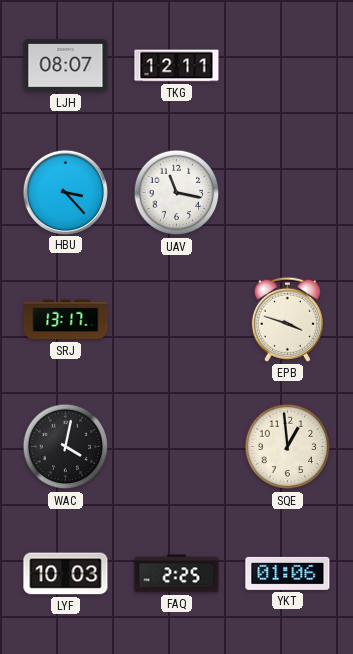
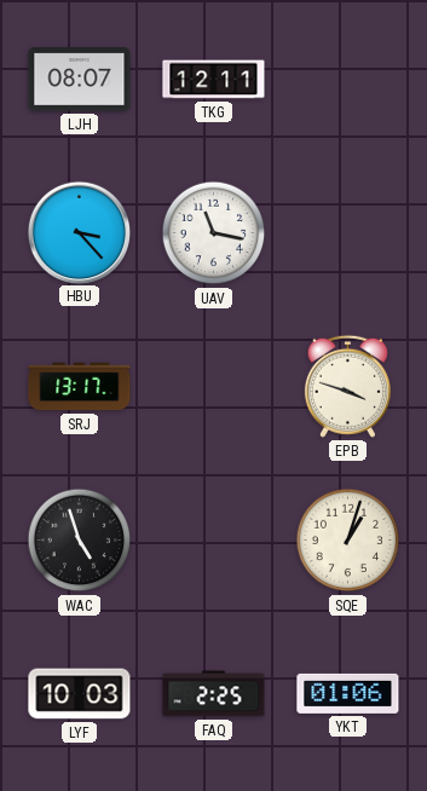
WAC: 4:02 -> 4:57 (80, 541)
SQE: 12:59 -> 1:03 (348, 541)
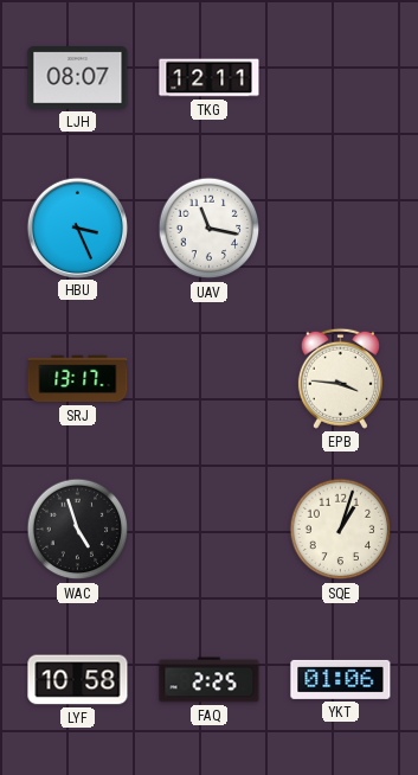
HBU: 3:23 -> 3:26 (77, 228)
EPB: 3:48 -> 3:46 (340, 378)
LYF: 10:03 -> 10:58 (78, 680)
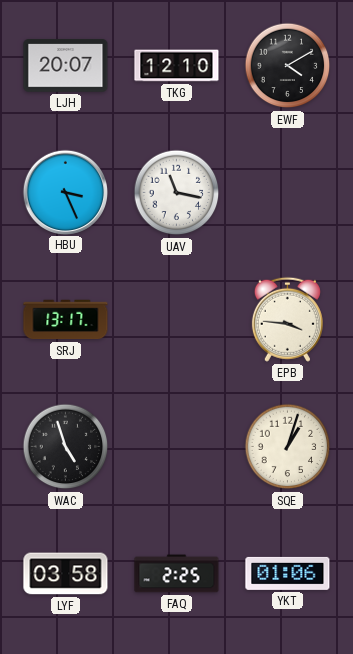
LJH: 08:07 -> 20:07 (66, 66)
TKG: 12:11 -> 12:10 (177, 66)
EWF: none -> 4:10 (288, 66)
LYF: 10:58 -> 03:58 (66, 574)
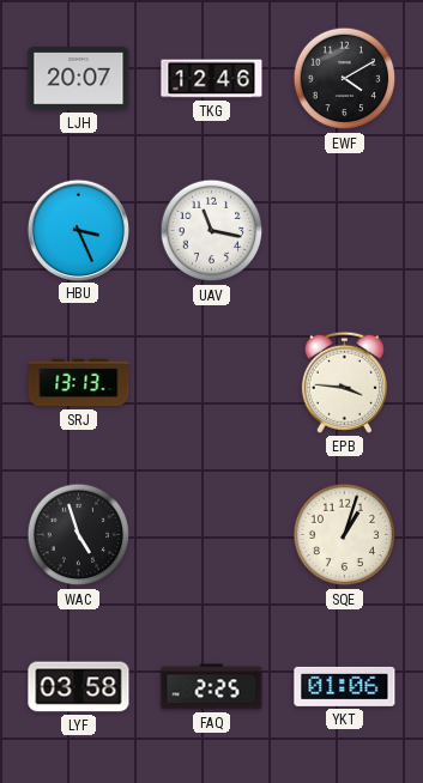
TKG: 12:10 -> 12:46 (212, 79)
SRJ: 13:17 -> 13:13 (79, 383)
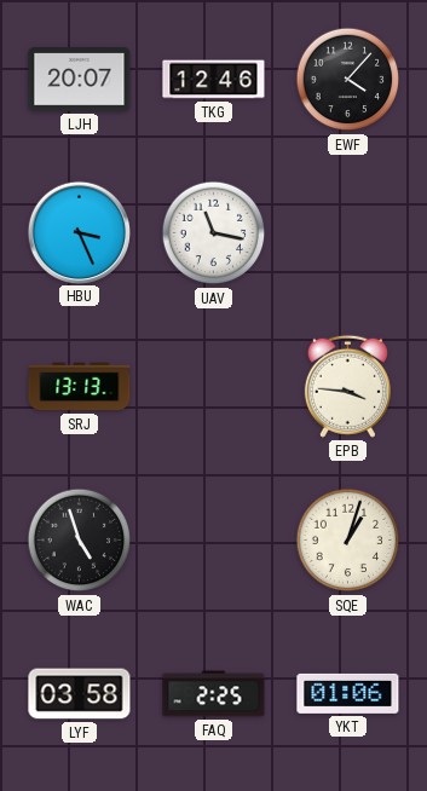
EWF: 4:10 -> 4:07 (348, 80)
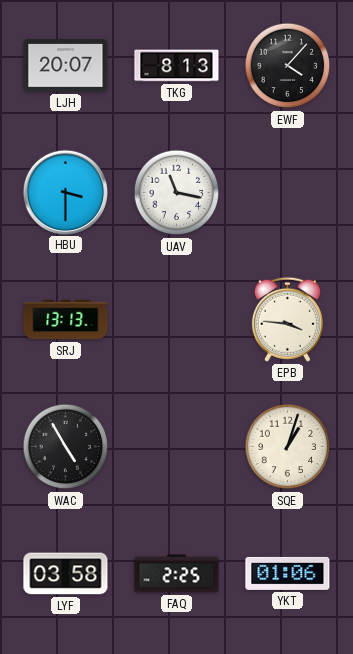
TKG: 12:46 -> 8:13 (177, 66)
HBU: 3:26 -> 3:30 (65, 192)
WAC: 4:57 -> 4:55 (66, 447)
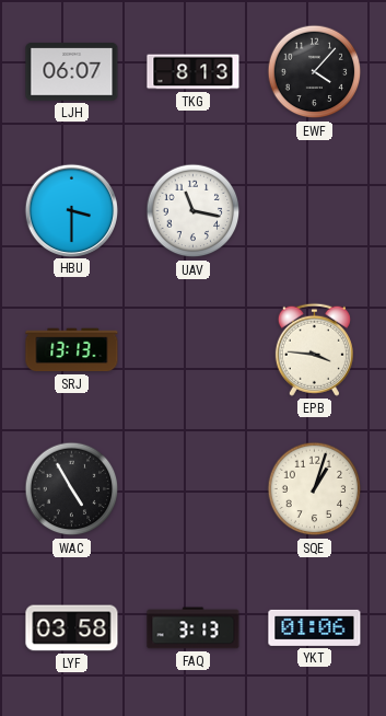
LJH: 20:07 -> 06:07 (72, 72)
FAQ: 2:25 -> 3:13 (194, 628)
